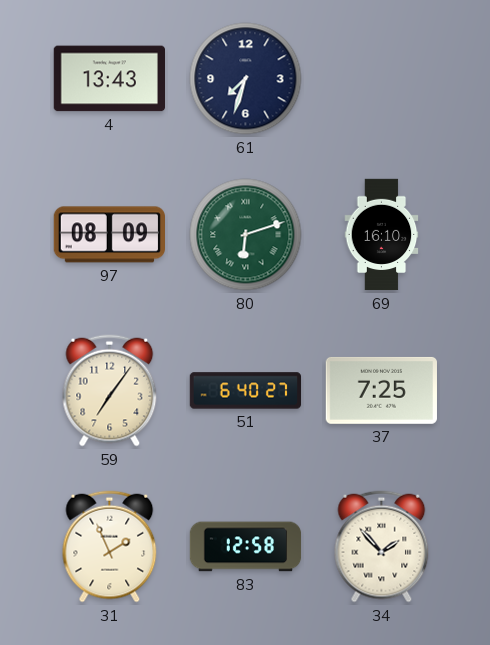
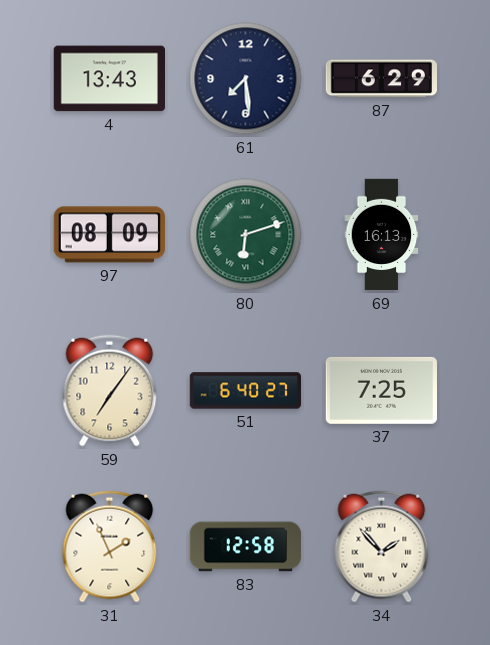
61: 7:33 -> 7:29 (246, 79)
87: none -> 6:29 (381, 79)
69: 16:10 -> 16:13 (382, 235)
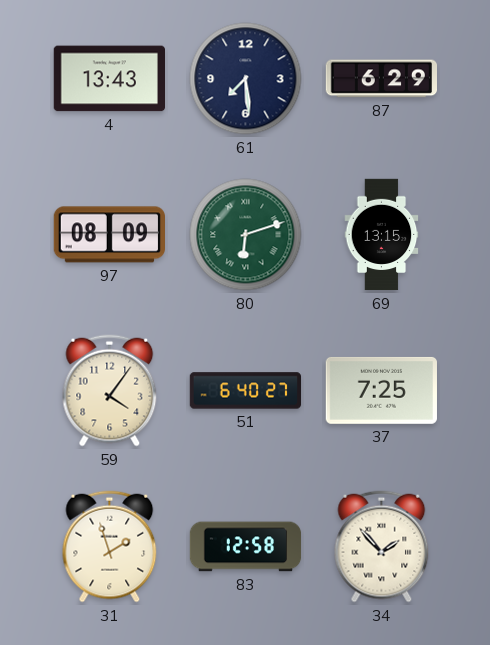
69: 16:13 -> 13:15 (382, 235)
59: 7:06 -> 4:06 (110, 391)
31: 1:56 -> 1:57 (110, 547)
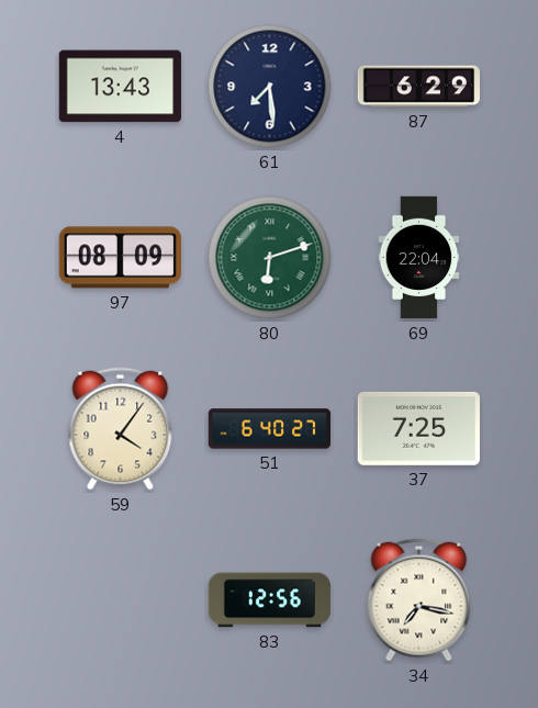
69: 13:15 -> 22:04 (419, 258)
31: 1:57 -> none (110, 547)
83: 12:58 -> 12:56 (270, 600)
34: 1:53 -> 7:17 (419, 600)
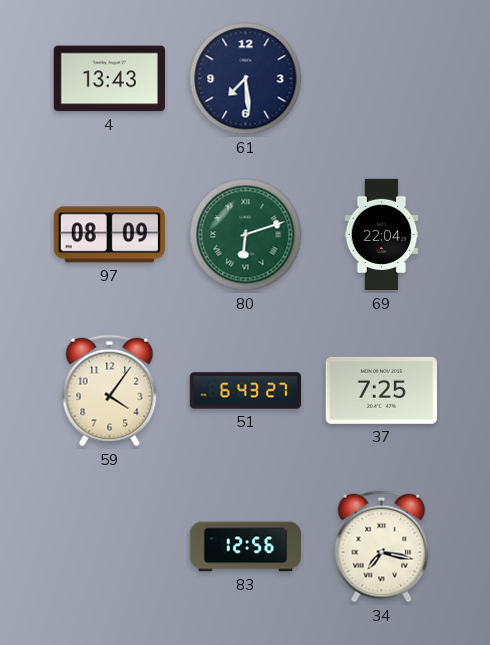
87: 6:29 -> none (418, 87)
51: 6:40 -> 6:43 (246, 391)
